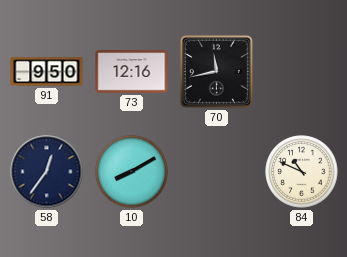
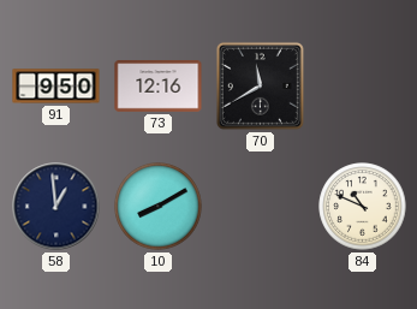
70: 11:43 -> 11:40 (260, 85)
58: 12:36 -> 12:59 (56, 207)
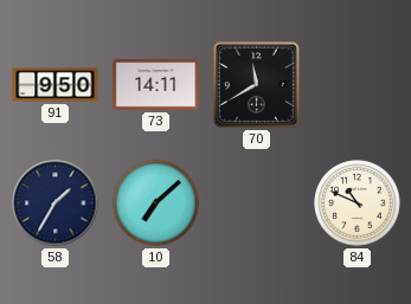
73: 12:16 -> 14:11 (156, 85)
58: 12:59 -> 1:35 (56, 203)
10: 8:10 -> 7:08 (156, 203)
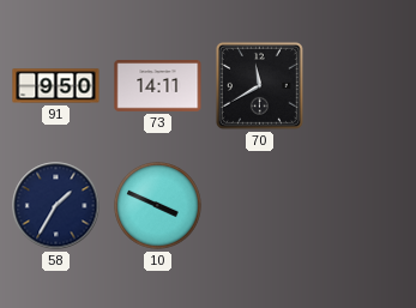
10: 7:08 -> 3:49 (158, 206)
84: 10:49 -> none (358, 203)
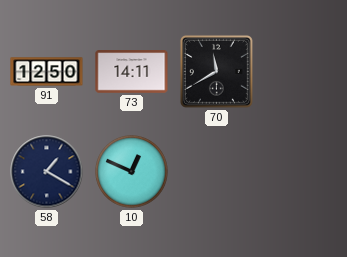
91: 9:50 -> 12:50 (47, 72)
58: 1:35 -> 1:20 (47, 172)
10: 3:49 -> 12:49 (132, 172)
